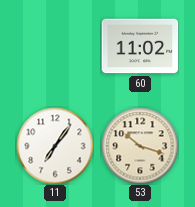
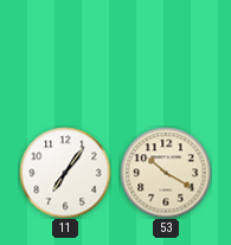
60: 11:02 -> none (140, 46)
53: 10:18 -> 10:20 (166, 173)
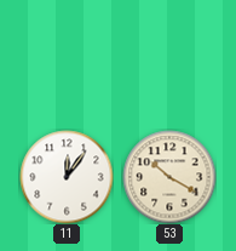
11: 7:06 -> 12:06 (67, 177)
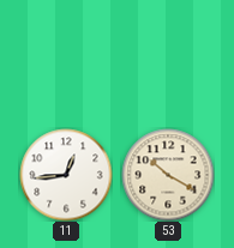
11: 12:06 -> 12:44 (66, 175)
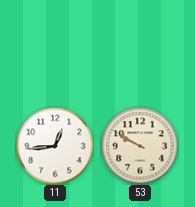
53: 10:20 -> 9:50 (140, 146)
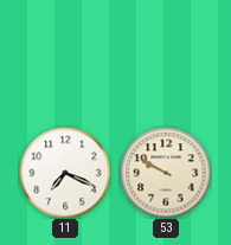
11: 12:44 -> 7:19 (65, 173)
